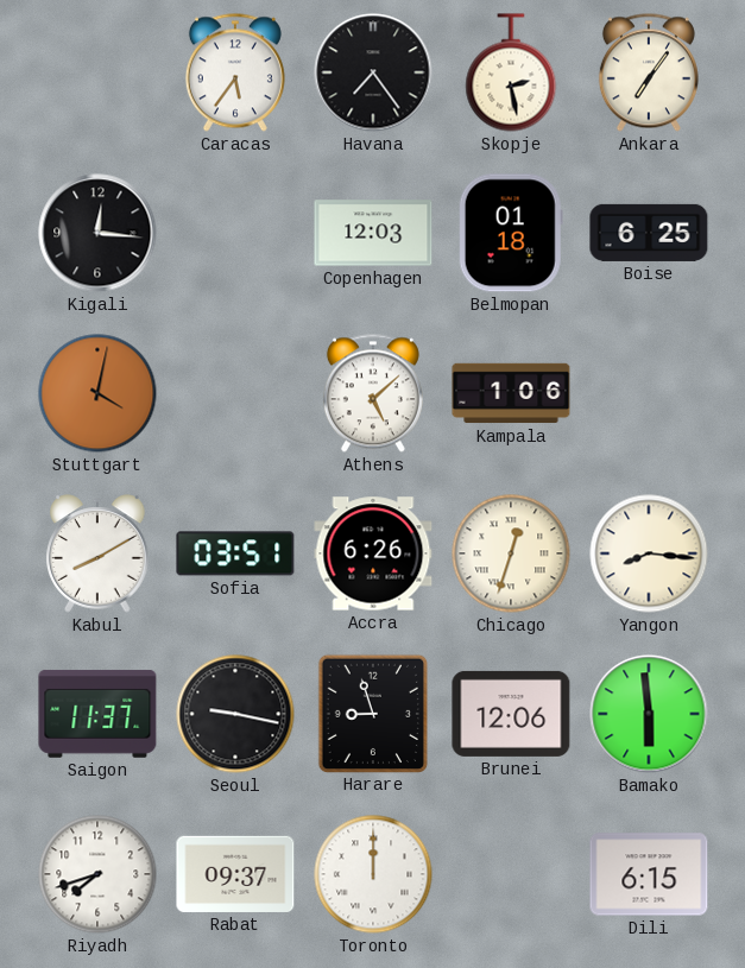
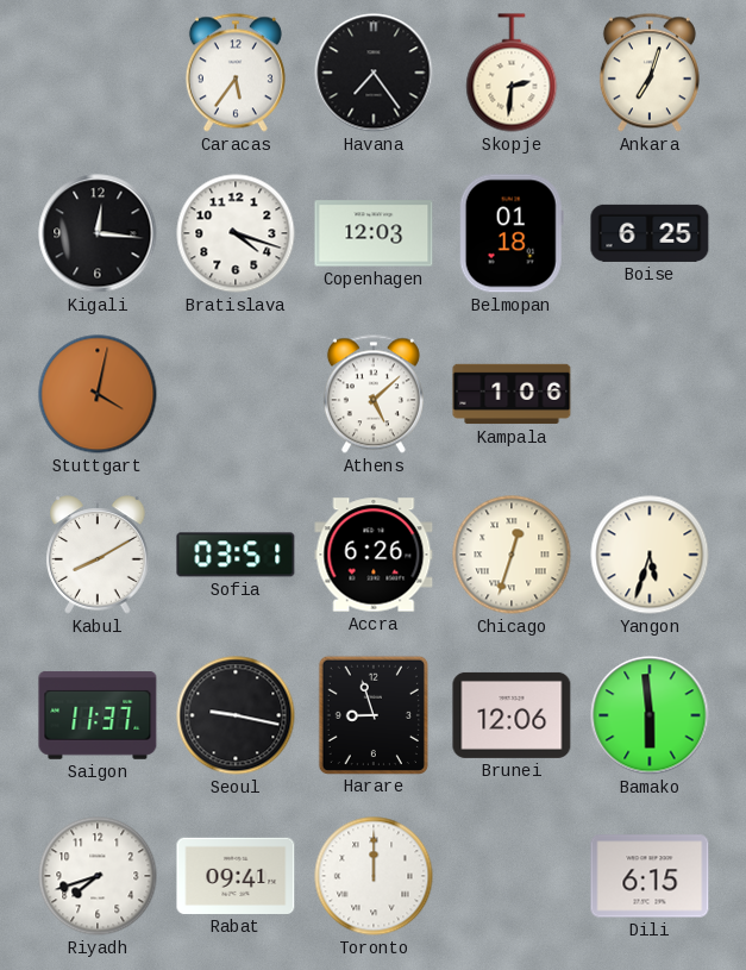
Skopje: 2:28 -> 2:31 (512, 73)
Ankara: 7:06 -> 7:03 (650, 73)
Bratislava: none -> 4:18 (236, 233)
Yangon: 8:16 -> 5:33 (650, 555)
Rabat: 09:37 -> 09:41 (236, 876)
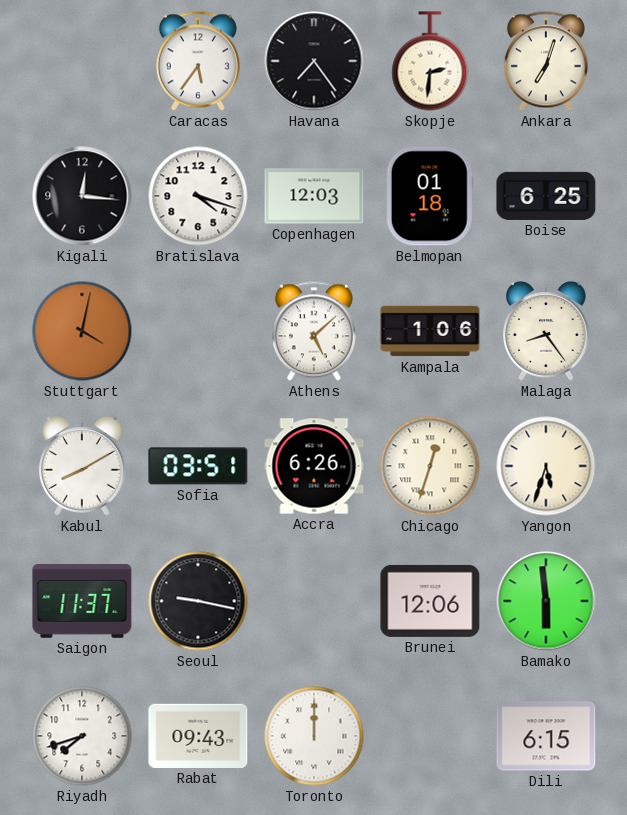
Malaga: none -> 8:24 (546, 331)
Harare: 8:57 -> none (372, 714)
Rabat: 09:41 -> 09:43 (198, 736)
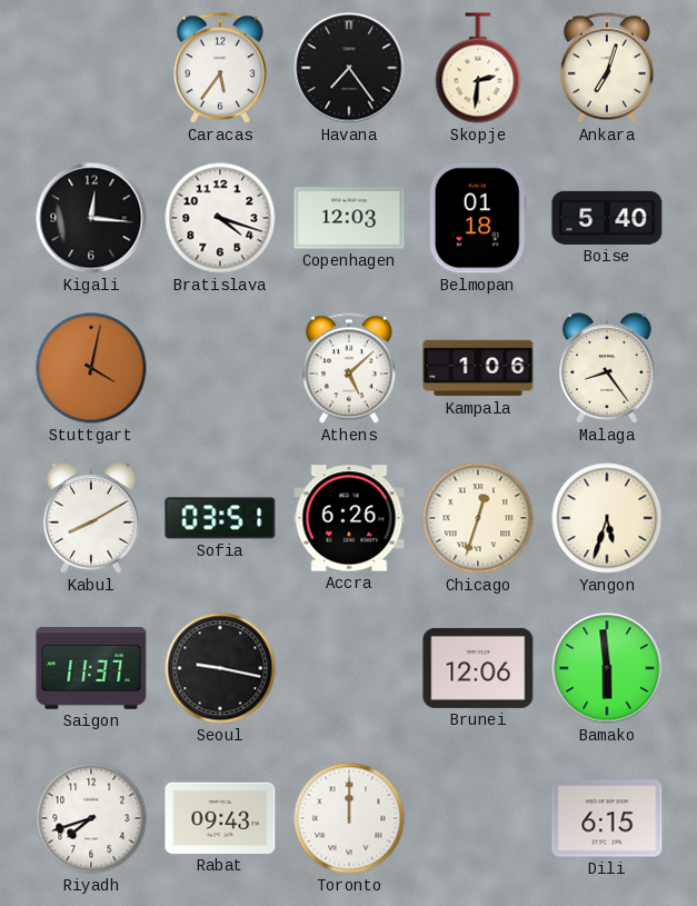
Boise: 6:25 -> 5:40 (607, 218)
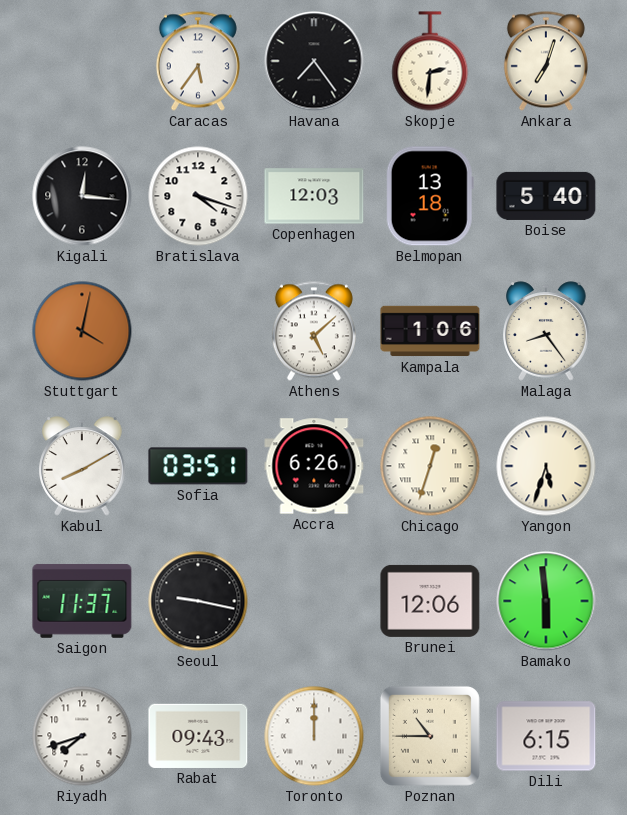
Belmopan: 01:18 -> 13:18 (430, 196)
Poznan: none -> 10:45 (430, 736)
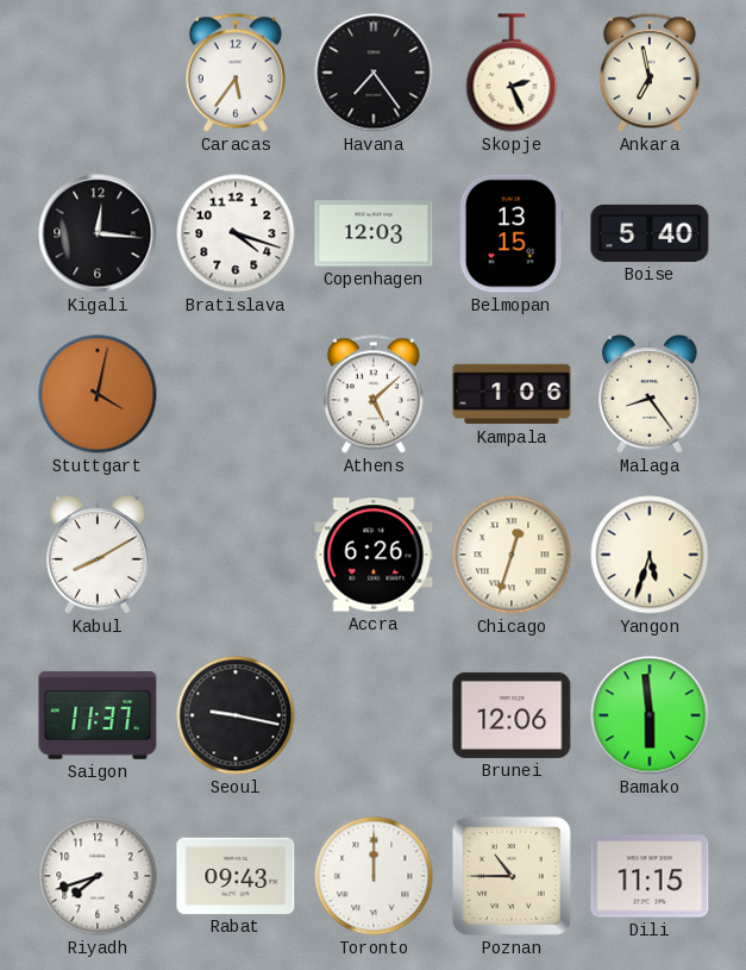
Skopje: 2:31 -> 2:26 (512, 73)
Ankara: 7:03 -> 6:58 (650, 73)
Belmopan: 13:18 -> 13:15 (512, 233)
Sofia: 03:51 -> none (198, 466)
Dili: 6:15 -> 11:15 (650, 876)
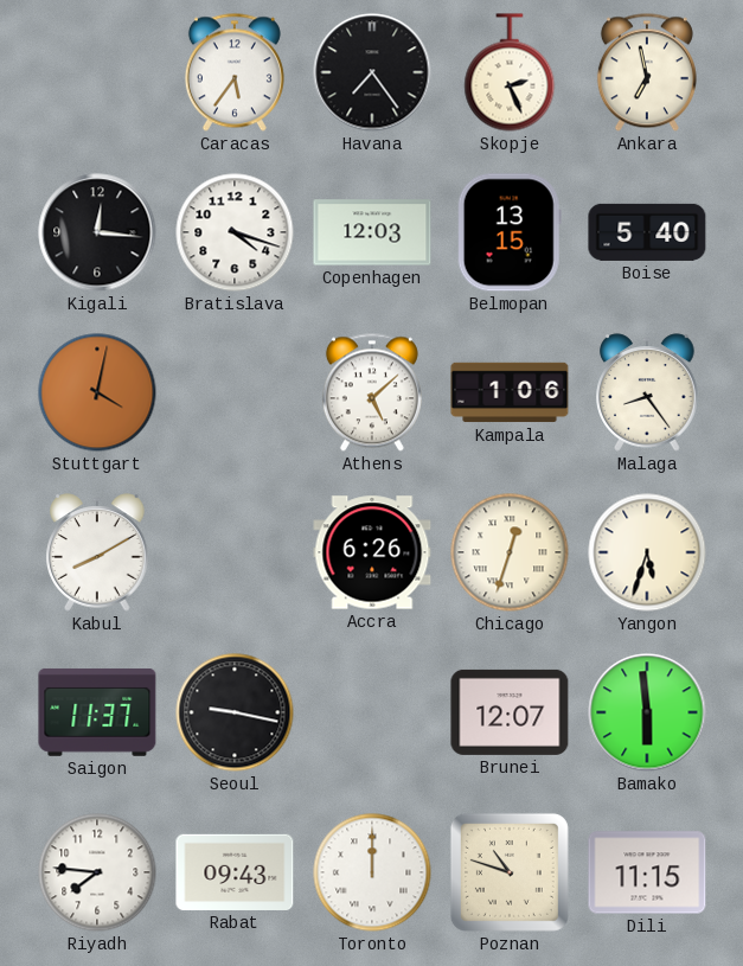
Brunei: 12:06 -> 12:07 (510, 712)
Riyadh: 7:42 -> 7:46 (97, 872)
Poznan: 10:45 -> 10:48 (510, 872)
